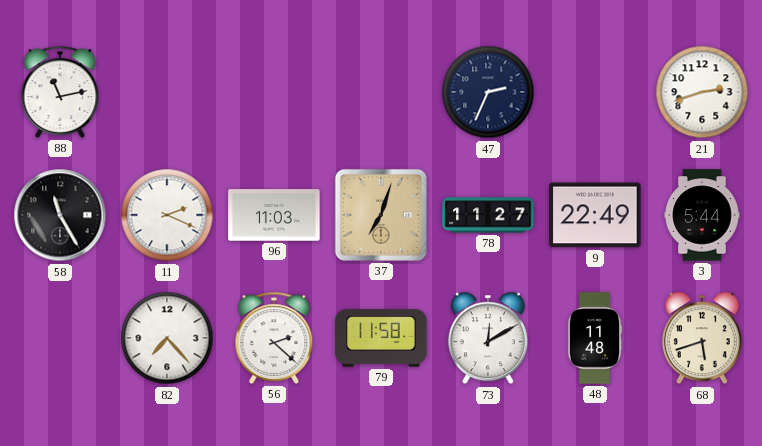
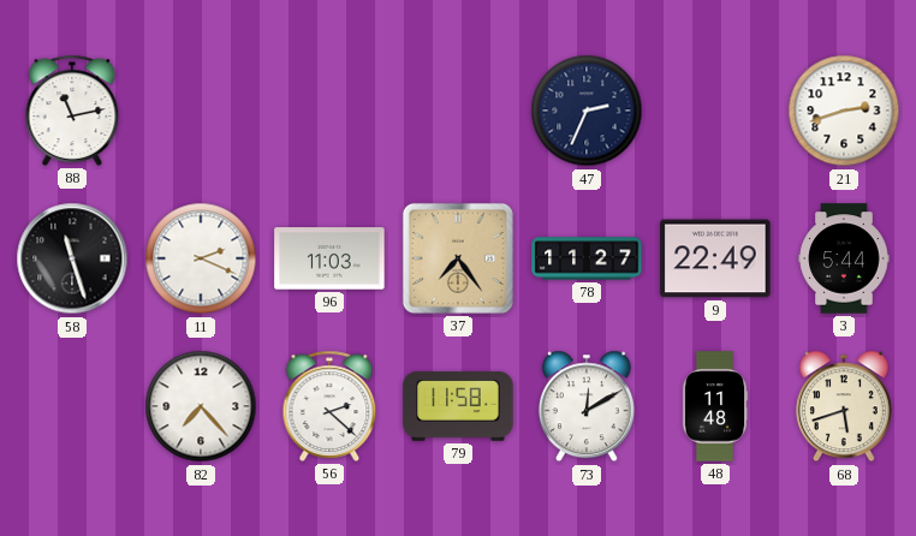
58: 11:25 -> 11:27 (72, 258)
37: 7:03 -> 7:24 (458, 258)
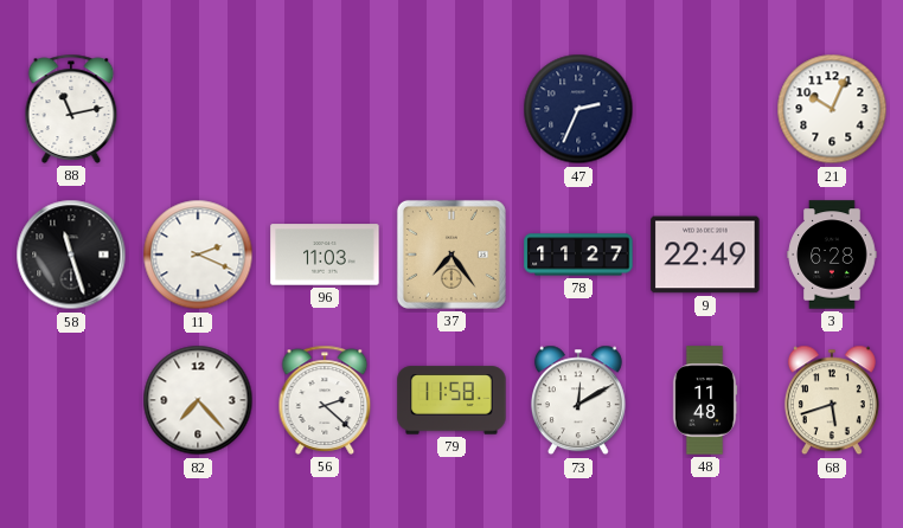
21: 2:42 -> 10:04 (832, 109)
3: 5:44 -> 6:28 (832, 255)
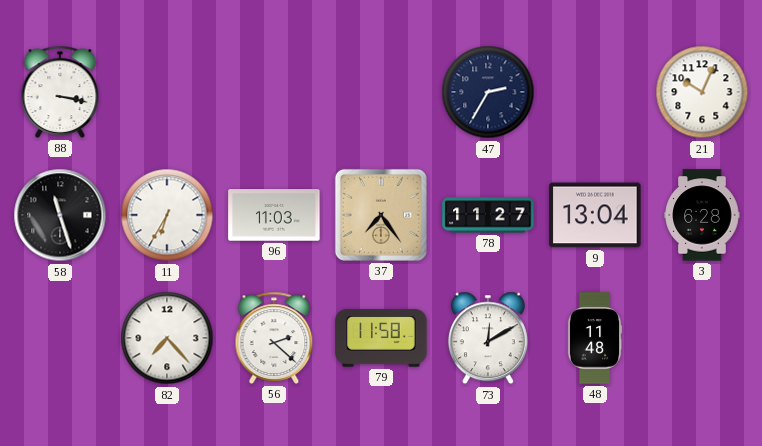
88: 11:13 -> 3:17 (60, 92)
47: 2:34 -> 2:35 (488, 92)
11: 2:19 -> 6:35 (167, 215)
9: 22:49 -> 13:04 (595, 215)
68: 5:42 -> none (832, 400)
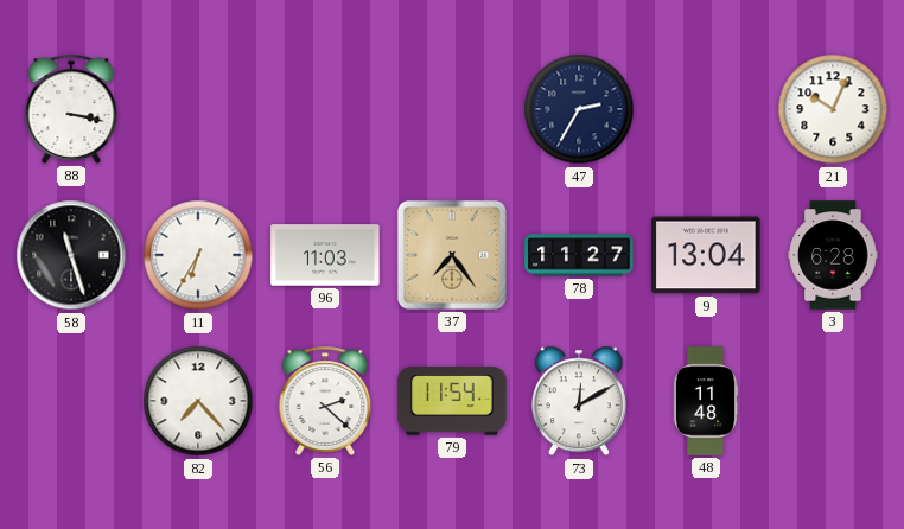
79: 11:58 -> 11:54 (452, 401)
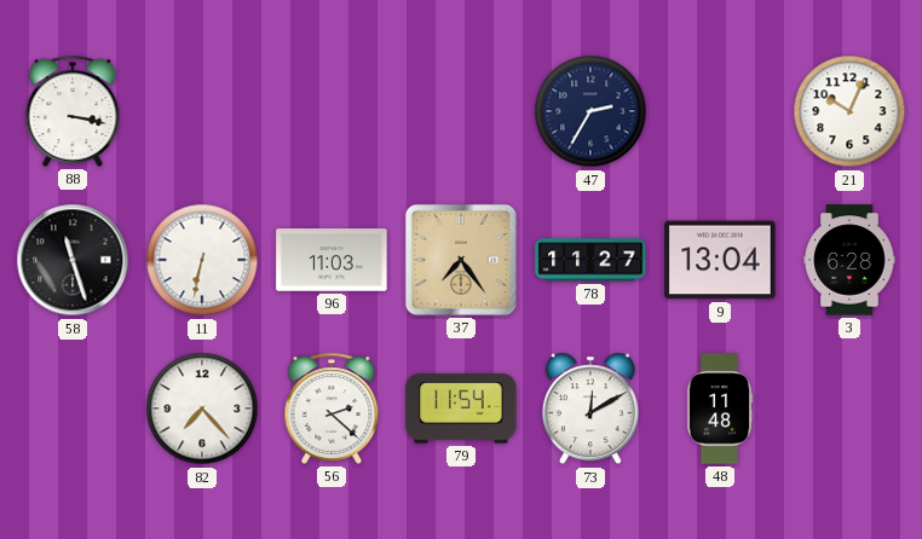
11: 6:35 -> 6:32 (202, 260)
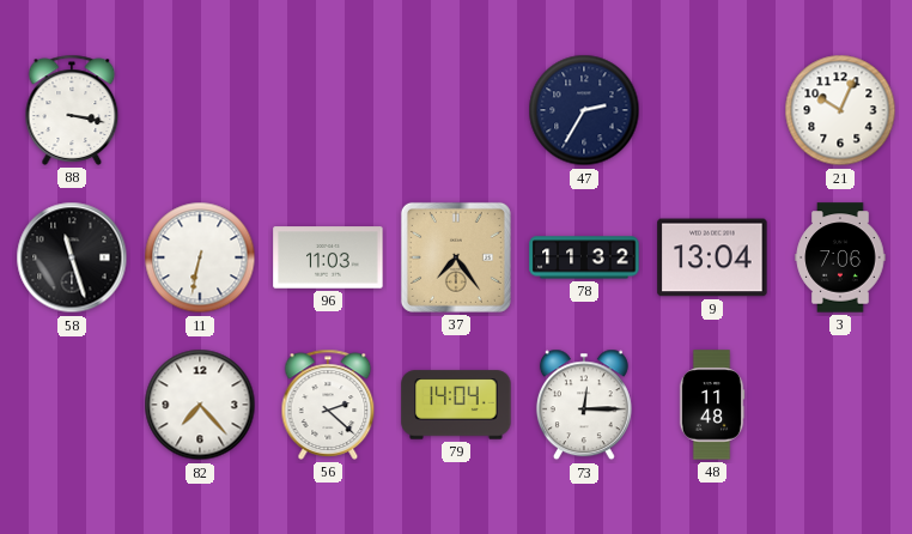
78: 11:27 -> 11:32 (584, 257)
3: 6:28 -> 7:06 (840, 257)
79: 11:54 -> 14:04 (456, 405)
73: 12:10 -> 12:15 (584, 405)
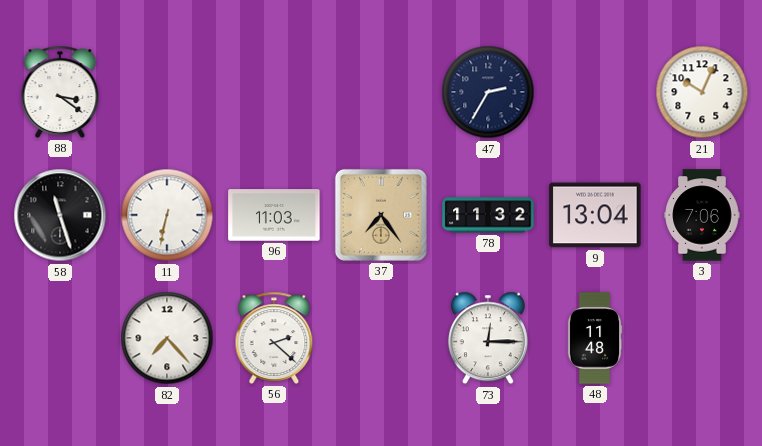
88: 3:17 -> 3:21 (60, 92)
79: 14:04 -> none (456, 405)
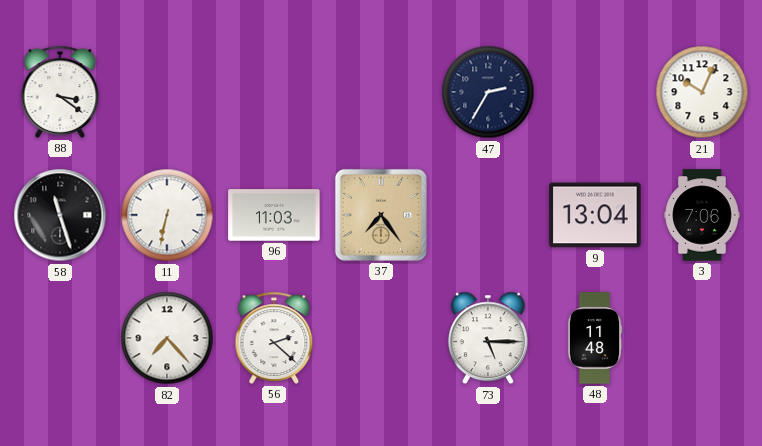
78: 11:32 -> none (488, 215)
73: 12:15 -> 5:15 (488, 338)
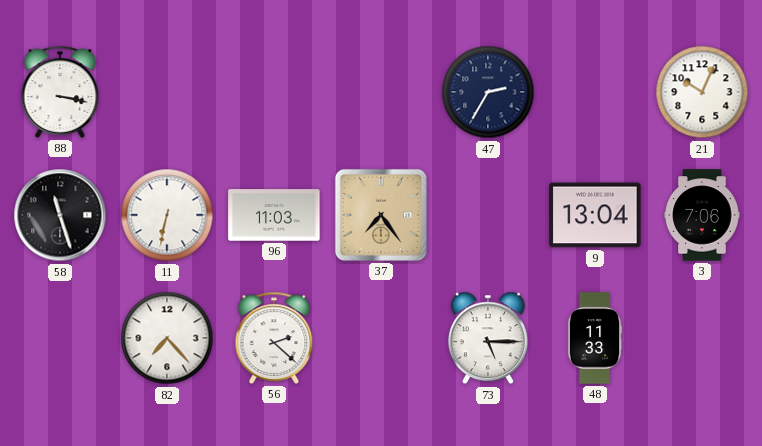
88: 3:21 -> 3:17 (60, 92)
48: 11:48 -> 11:33 (595, 338)
